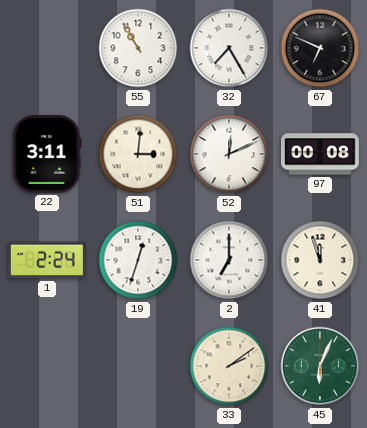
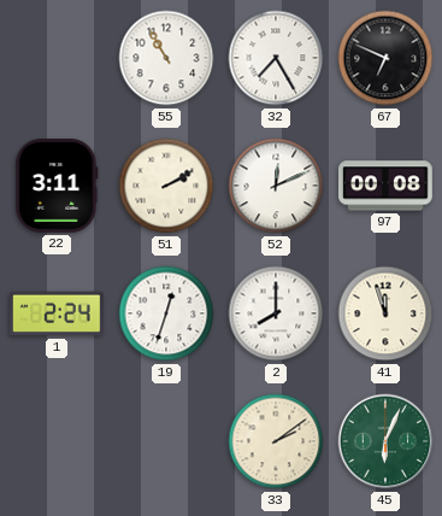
51: 3:01 -> 2:10 (166, 186)
2: 7:00 -> 8:00 (276, 313)
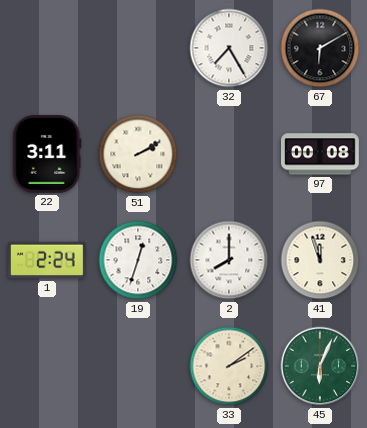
55: 10:55 -> none (166, 58)
67: 6:49 -> 6:10 (320, 48)
52: 12:11 -> none (276, 186)
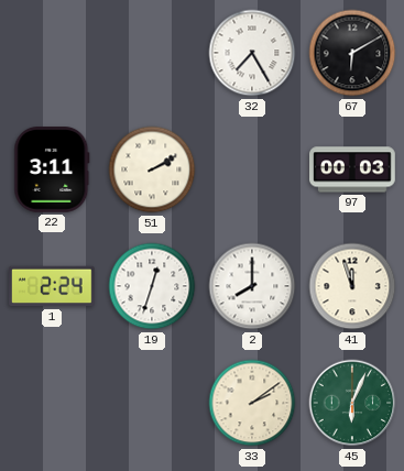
97: 00:08 -> 00:03 (353, 169)
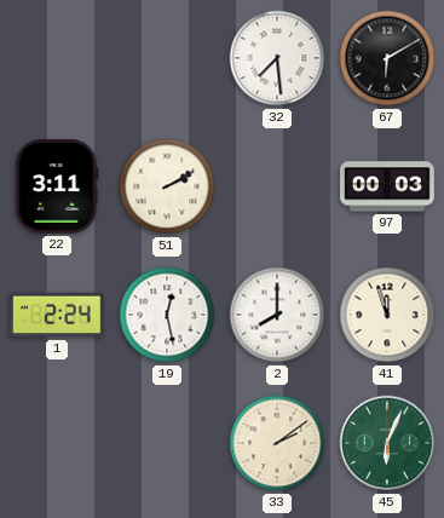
32: 7:25 -> 7:29 (277, 58)
19: 12:33 -> 12:28 (167, 315)
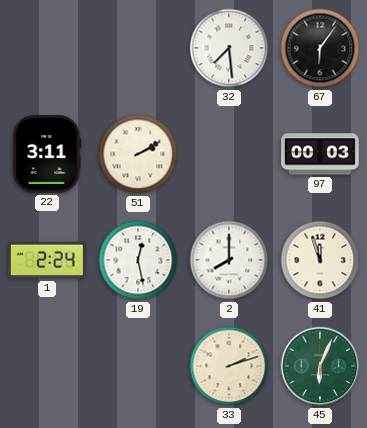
67: 6:10 -> 6:06 (320, 48)
33: 2:09 -> 2:12 (229, 366)
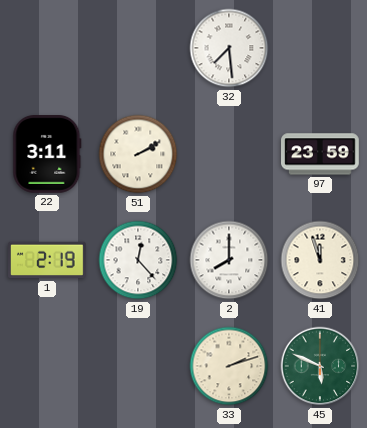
67: 6:06 -> none (320, 48)
97: 00:03 -> 23:59 (321, 154)
1: 2:24 -> 2:19 (48, 260)
19: 12:28 -> 12:23 (138, 260)
45: 6:04 -> 5:49 (320, 366)
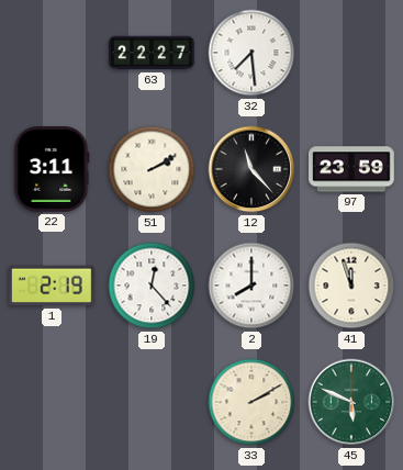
63: none -> 22:27 (152, 53)
12: none -> 11:23 (251, 169)
33: 2:12 -> 2:10 (251, 402)
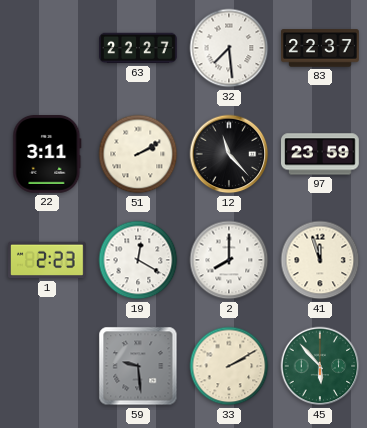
83: none -> 22:37 (320, 48)
1: 2:19 -> 2:23 (48, 260)
19: 12:23 -> 12:20 (138, 260)
59: none -> 9:29 (138, 366)
45: 5:49 -> 5:53 (320, 366)
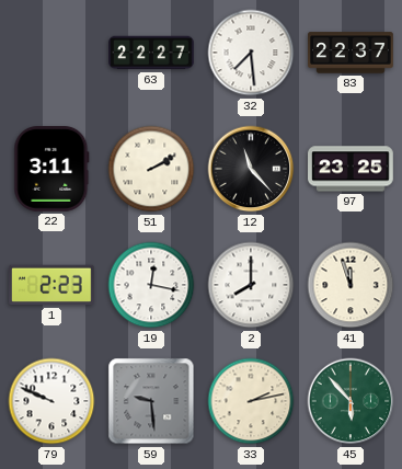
97: 23:59 -> 23:25 (352, 169)
19: 12:20 -> 12:17 (151, 285)
79: none -> 9:49 (51, 401)
33: 2:10 -> 2:13 (251, 401)
